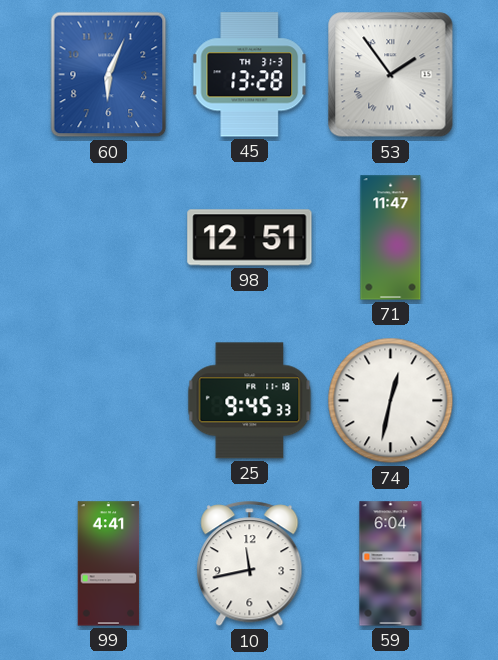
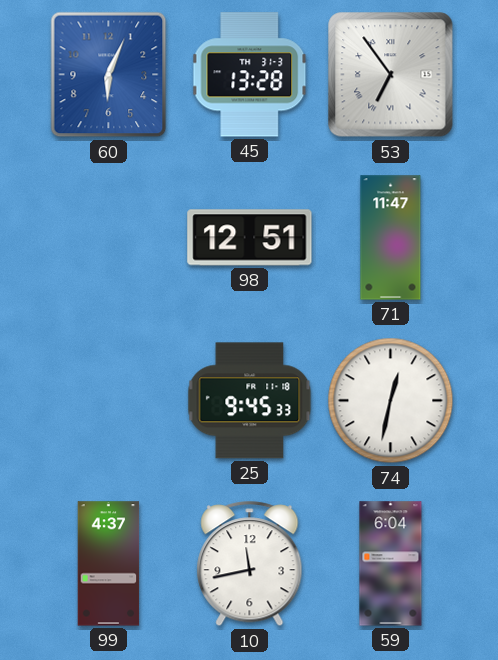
53: 1:54 -> 6:54 (391, 75)
99: 4:41 -> 4:37 (109, 564)
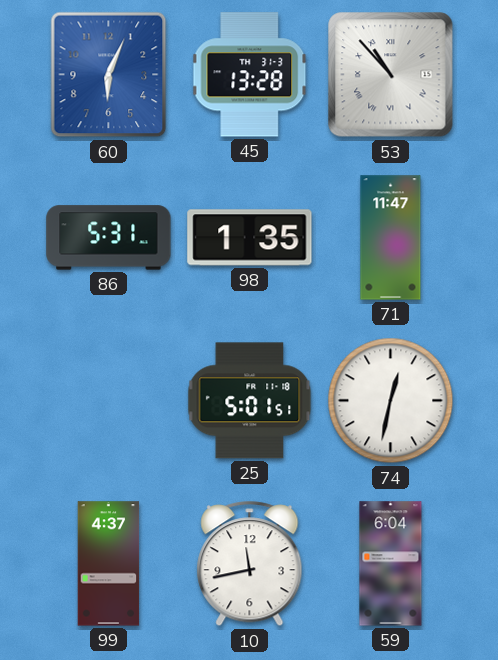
53: 6:54 -> 10:53 (391, 75)
86: none -> 5:31 (109, 238)
98: 12:51 -> 1:35 (250, 238)
25: 9:45 -> 5:01 (250, 401)
